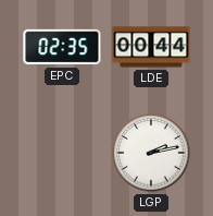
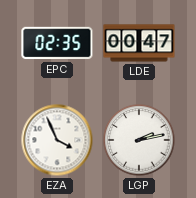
LDE: 00:44 -> 00:47 (139, 43)
EZA: none -> 3:56 (57, 140)
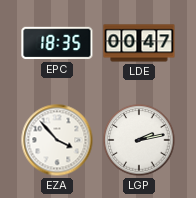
EPC: 02:35 -> 18:35 (57, 43)
EZA: 3:56 -> 3:53 (57, 140)
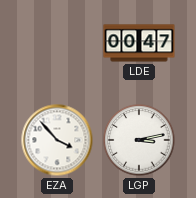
EPC: 18:35 -> none (57, 43)
LGP: 2:13 -> 3:13 (139, 140)
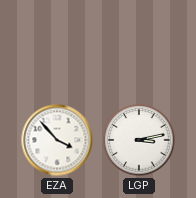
LDE: 00:47 -> none (139, 43)
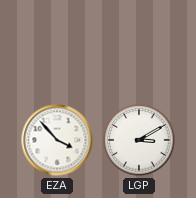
LGP: 3:13 -> 3:10 (139, 140)
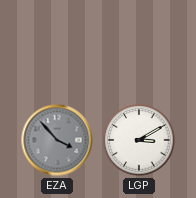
EZA dial: white -> grey (57, 140)
